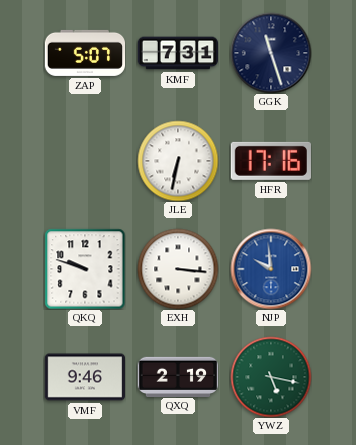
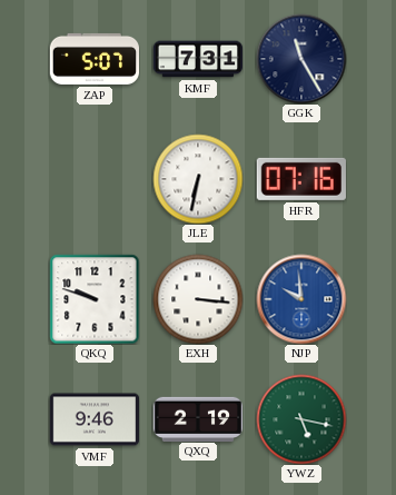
GGK: 11:27 -> 11:25 (301, 59)
HFR: 17:16 -> 07:16 (301, 179)
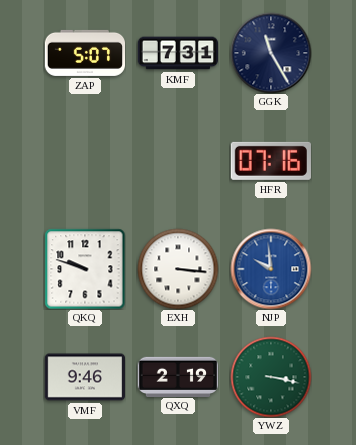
JLE: 6:32 -> none (198, 179)
YWZ: 5:17 -> 3:17 (271, 377)
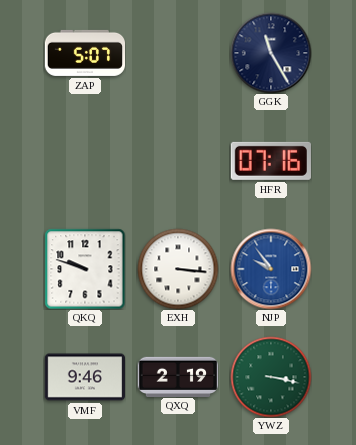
KMF: 7:31 -> none (178, 53)
NJP: 9:59 -> 9:54 (271, 269)
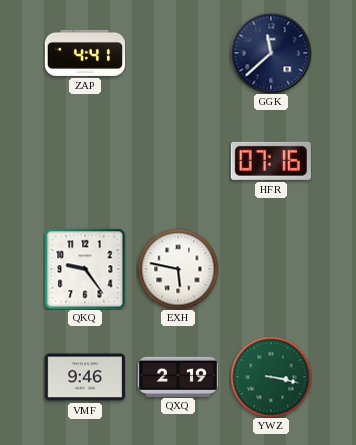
ZAP: 5:07 -> 4:41 (84, 53)
GGK: 11:25 -> 11:38 (271, 53)
QKQ: 9:48 -> 9:24 (85, 269)
EXH: 3:16 -> 5:47 (178, 269)
NJP: 9:54 -> none (271, 269)
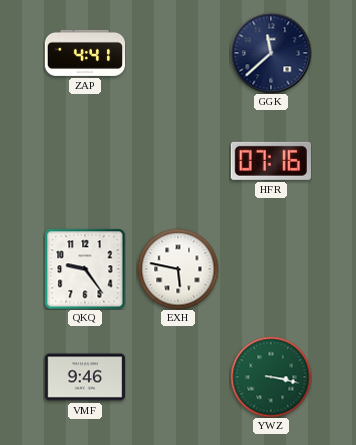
QXQ: 2:19 -> none (178, 376)
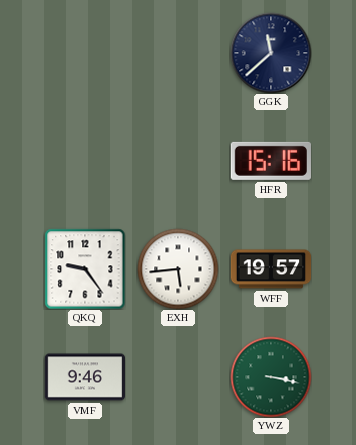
ZAP: 4:41 -> none (84, 53)
HFR: 07:16 -> 15:16 (271, 161)
EXH: 5:47 -> 5:44 (178, 269)
WFF: none -> 19:57 (271, 269)
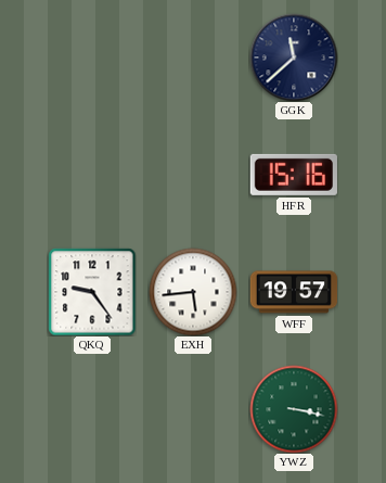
VMF: 9:46 -> none (84, 377)
